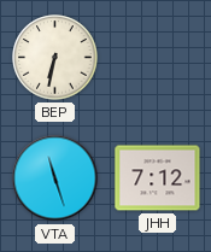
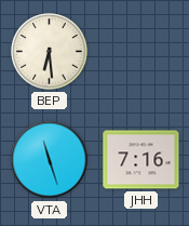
BEP: 6:32 -> 6:29 (50, 52)
JHH: 7:12 -> 7:16 (141, 160)
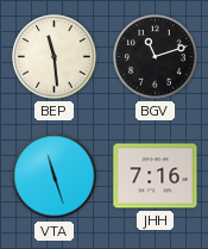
BEP: 6:29 -> 11:29 (55, 57)
BGV: none -> 11:12 (156, 57)
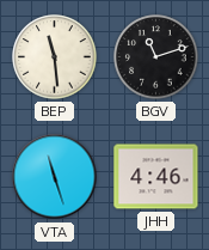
JHH: 7:16 -> 4:46 (156, 177)
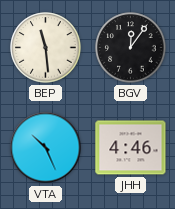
BGV: 11:12 -> 12:06 (131, 48)
VTA: 11:27 -> 10:26 (46, 148)
